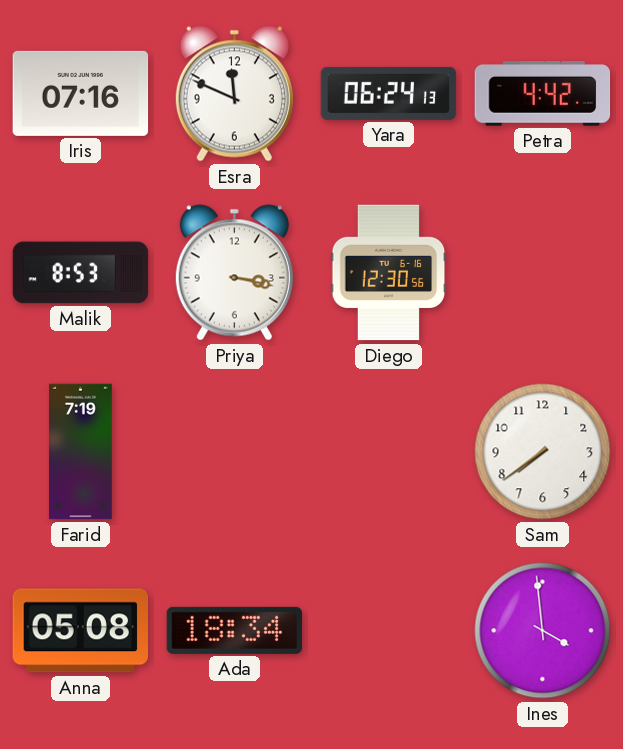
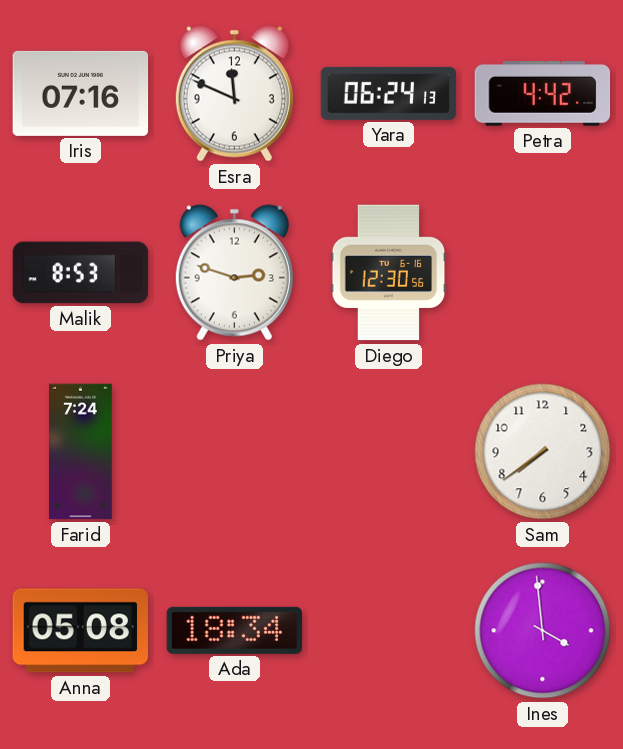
Priya: 3:17 -> 2:48 (234, 273)
Farid: 7:19 -> 7:24 (81, 452)
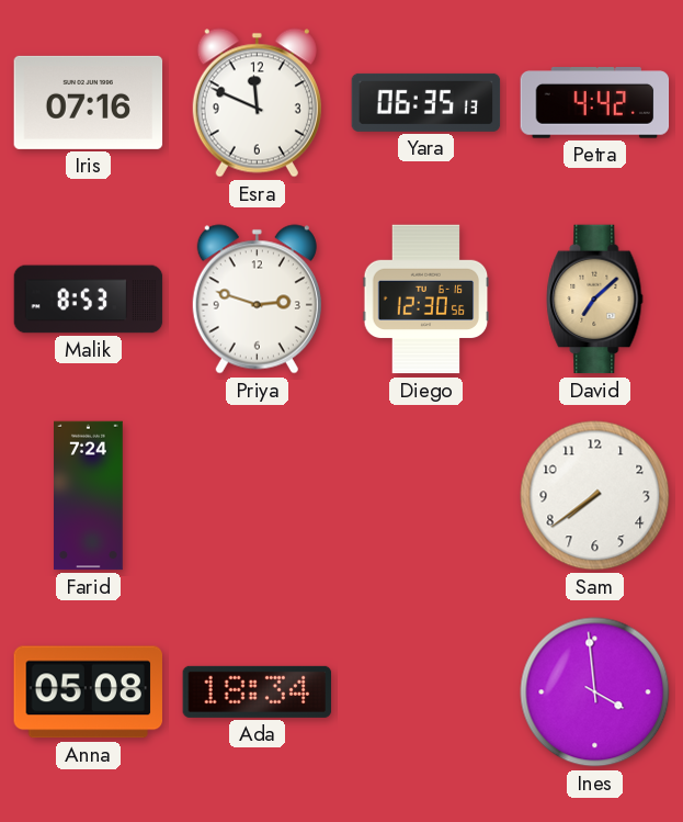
Yara: 06:24 -> 06:35 (426, 102)
David: none -> 7:08 (595, 300)
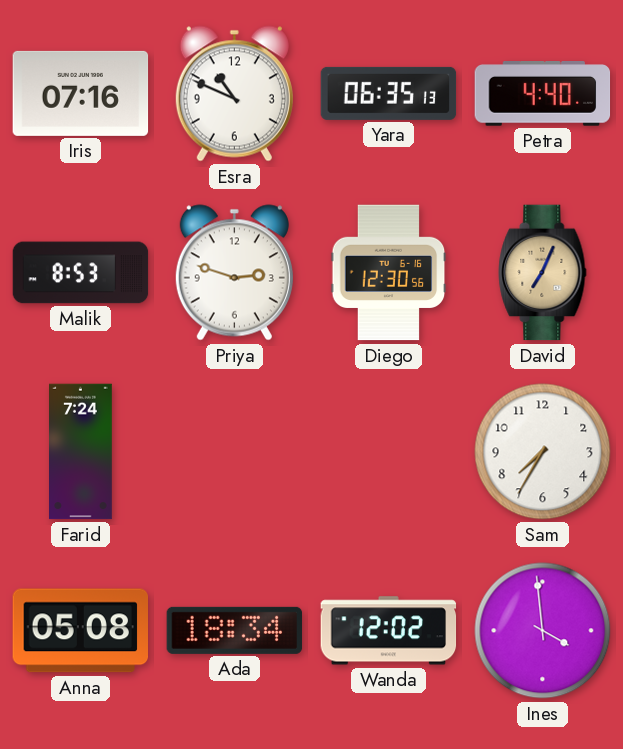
Esra: 11:49 -> 10:49 (234, 94)
Petra: 4:42 -> 4:40 (543, 94)
David: 7:08 -> 7:04 (543, 273)
Sam: 7:39 -> 7:35 (543, 452)
Wanda: none -> 12:02 (389, 631)
